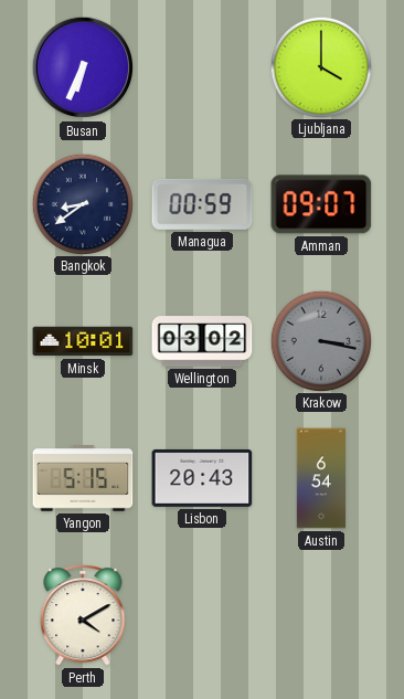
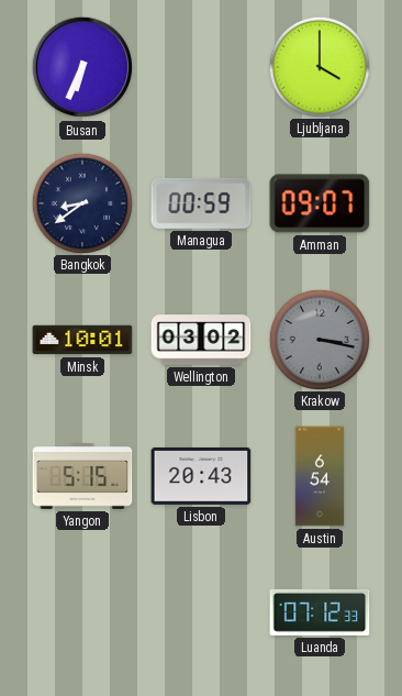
Perth: 4:10 -> none (83, 616)
Luanda: none -> 07:12 (320, 612)
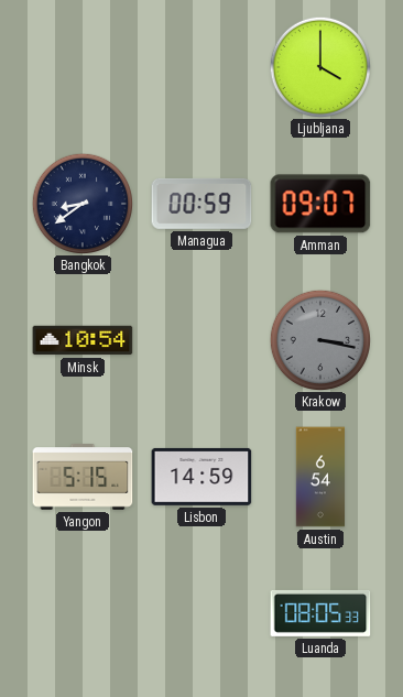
Busan: 6:34 -> none (82, 67)
Minsk: 10:01 -> 10:54 (83, 340)
Wellington: 03:02 -> none (201, 340)
Lisbon: 20:43 -> 14:59 (201, 477)
Luanda: 07:12 -> 08:05 (320, 613)
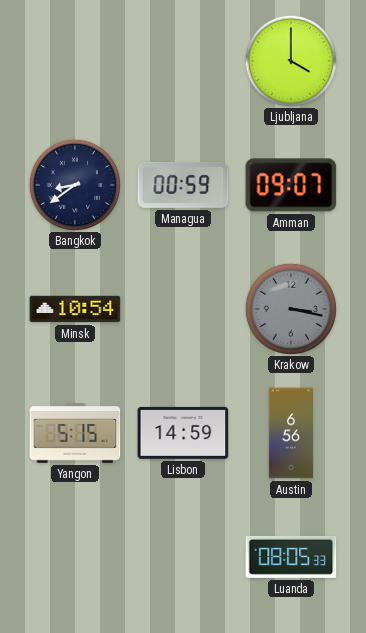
Austin: 6:54 -> 6:56 (291, 433)
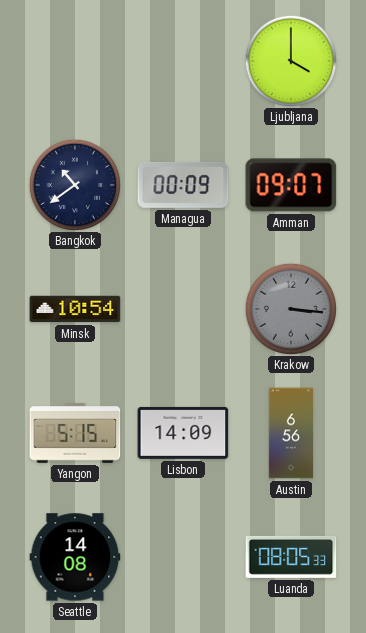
Bangkok: 8:39 -> 10:39 (74, 184)
Managua: 00:59 -> 00:09 (183, 185)
Krakow: 3:17 -> 3:16 (290, 308)
Lisbon: 14:59 -> 14:09 (183, 433)
Seattle: none -> 14:08 (75, 557)
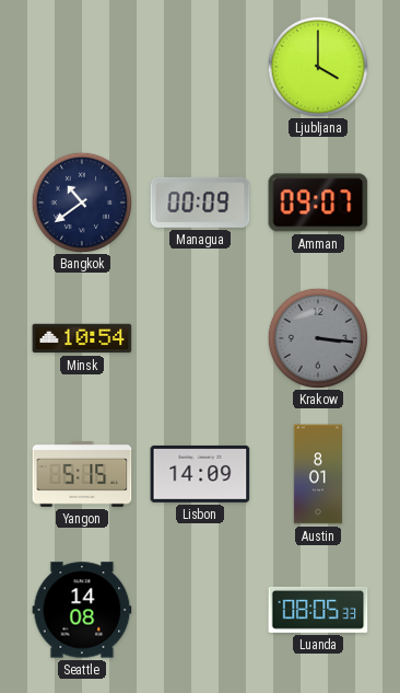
Austin: 6:56 -> 8:01 (318, 474)
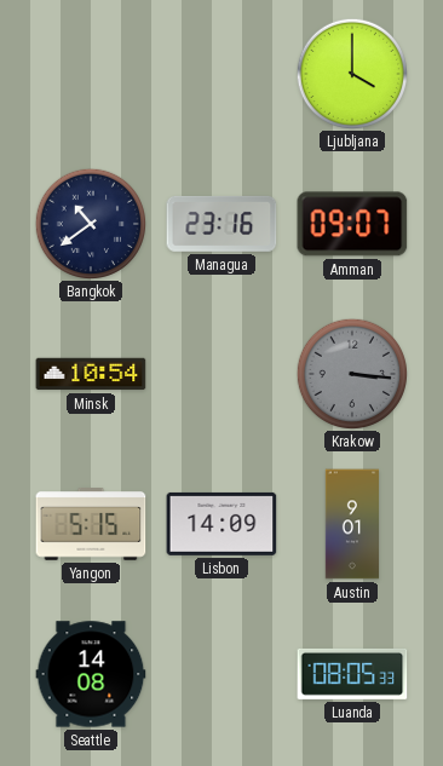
Managua: 00:09 -> 23:16 (221, 224)
Austin: 8:01 -> 9:01 (352, 524)
